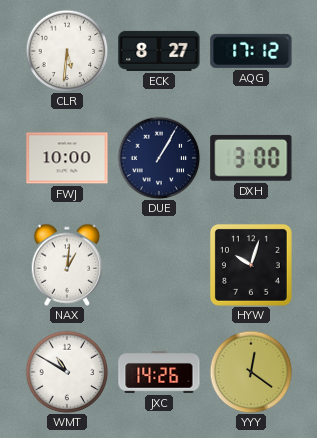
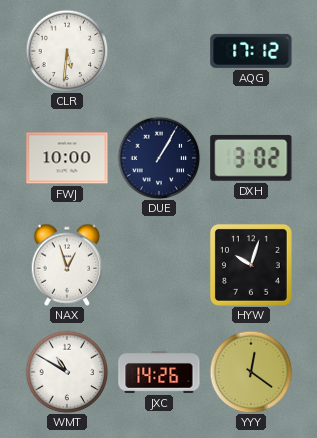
ECK: 8:27 -> none (159, 51)
DXH: 3:00 -> 3:02 (251, 158)
NAX: 1:01 -> 12:57 (67, 265)
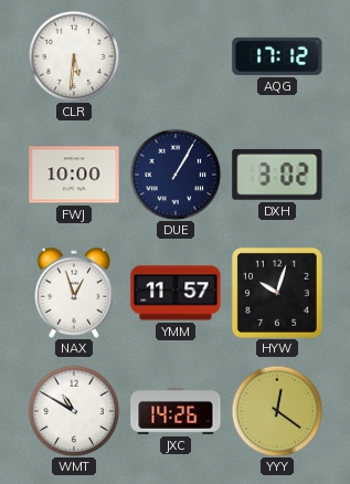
YMM: none -> 11:57 (176, 293)
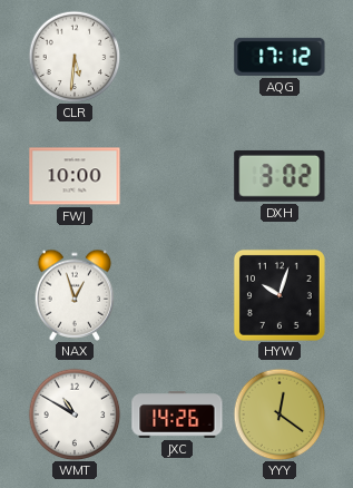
DUE: 1:05 -> none (176, 175)
YMM: 11:57 -> none (176, 293)
